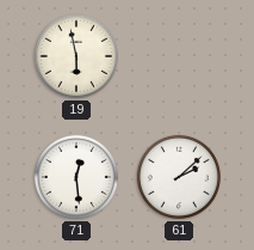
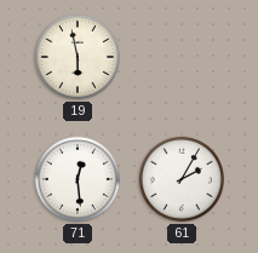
61: 2:08 -> 2:05 (182, 179)
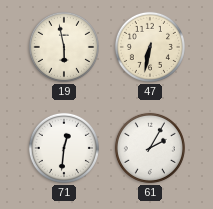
47: none -> 6:32 (150, 47)
71: 12:29 -> 12:31 (64, 148)
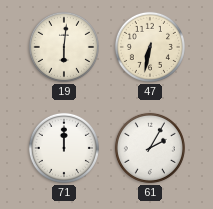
19: 5:58 -> 6:01 (64, 47)
71: 12:31 -> 12:00 (64, 148)
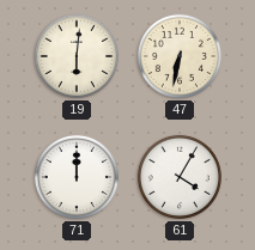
61: 2:05 -> 4:05 (180, 177)
